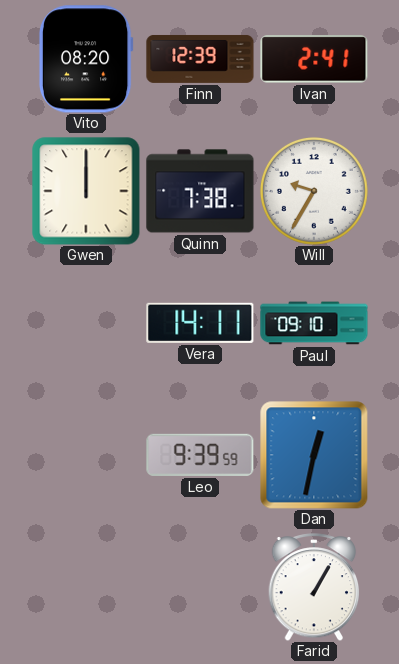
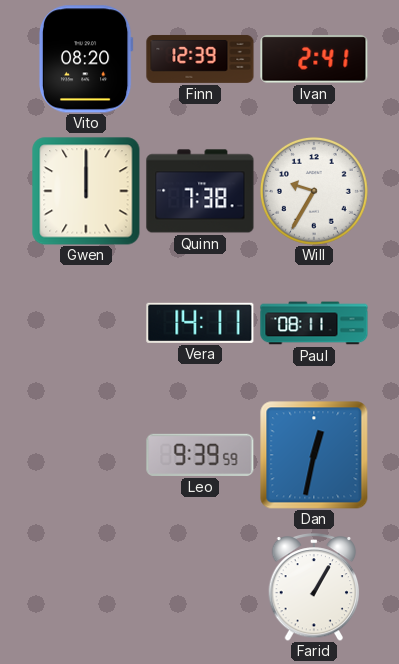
Paul: 09:10 -> 08:11 (314, 323)
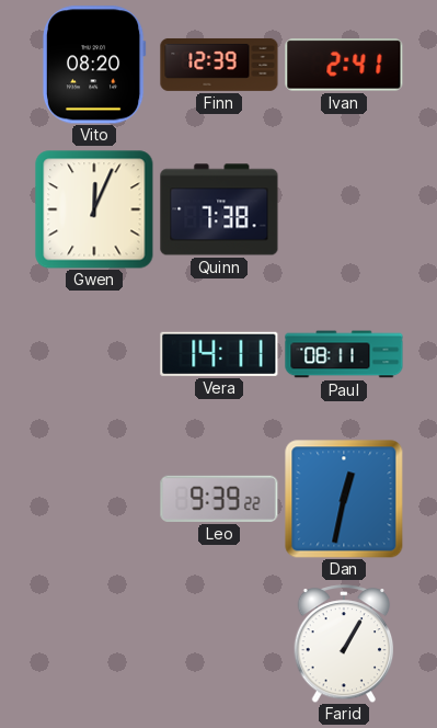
Gwen: 12:00 -> 12:04 (94, 209)
Will: 9:35 -> none (314, 191)
Leo: 9:39:59 -> 9:39:22 (219, 499)
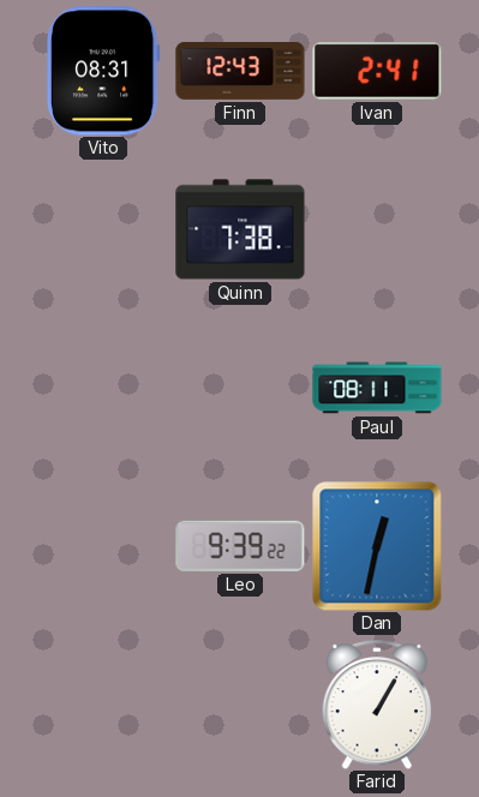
Vito: 08:20 -> 08:31 (103, 71)
Finn: 12:39 -> 12:43 (240, 71)
Gwen: 12:04 -> none (94, 209)
Vera: 14:11 -> none (219, 354)
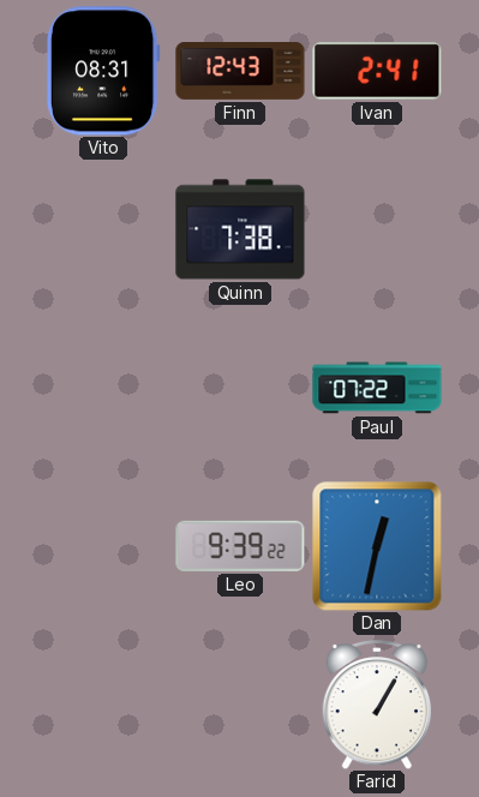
Paul: 08:11 -> 07:22 (377, 388)
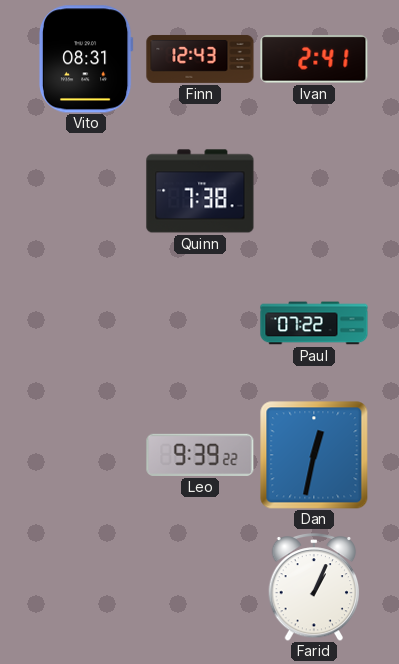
Farid: 1:05 -> 1:04 (314, 588)
